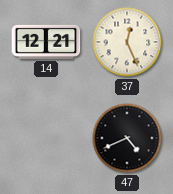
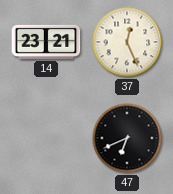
14: 12:21 -> 23:21 (46, 42)
47: 4:41 -> 6:41 (127, 138)
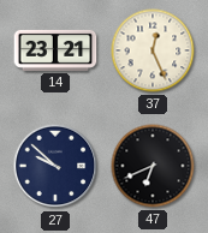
27: none -> 9:52 (55, 166)
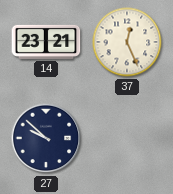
47: 6:41 -> none (153, 166)
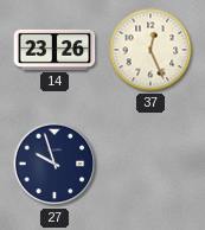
14: 23:21 -> 23:26 (55, 50)
27: 9:52 -> 9:57 (55, 164)
